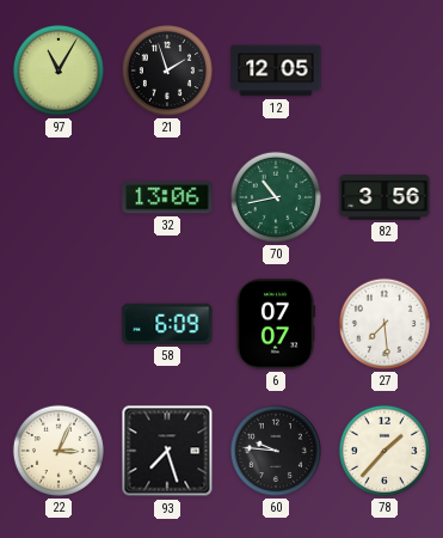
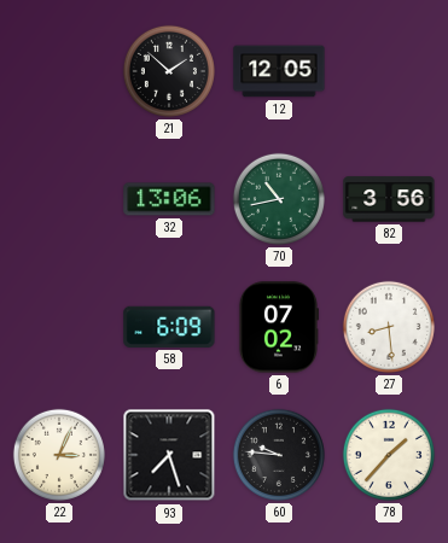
97: 11:05 -> none (59, 71)
21: 1:57 -> 1:52 (169, 71)
6: 07:07 -> 07:02 (278, 327)
27: 7:29 -> 8:29 (389, 327)
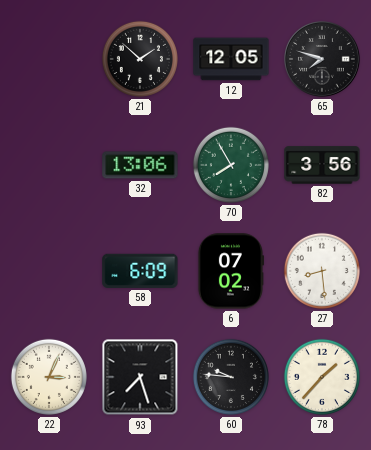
65: none -> 7:48 (322, 59)
70: 10:43 -> 7:55 (231, 165)
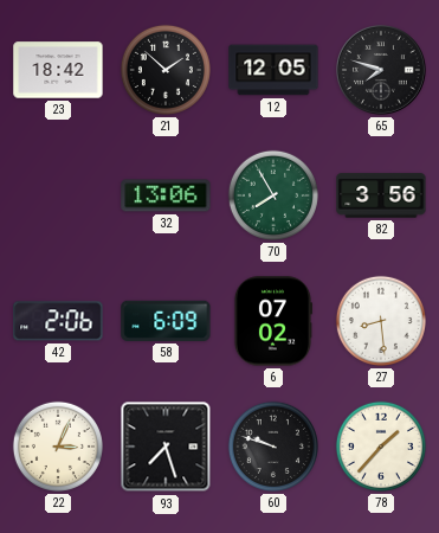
23: none -> 18:42 (58, 70)
42: none -> 2:06 (58, 321)
60: 9:46 -> 9:48 (273, 447)
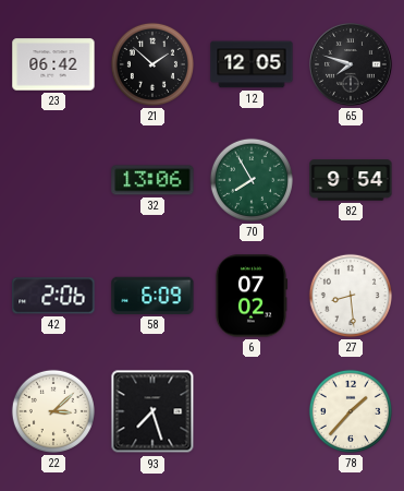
23: 18:42 -> 06:42 (53, 64)
82: 3:56 -> 9:54 (351, 180)
22: 3:04 -> 3:08 (53, 411)
60: 9:48 -> none (273, 447)
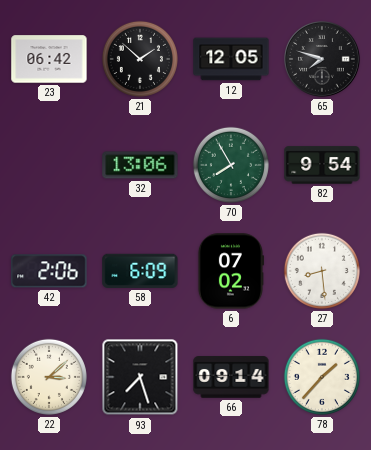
66: none -> 09:14 (231, 377)
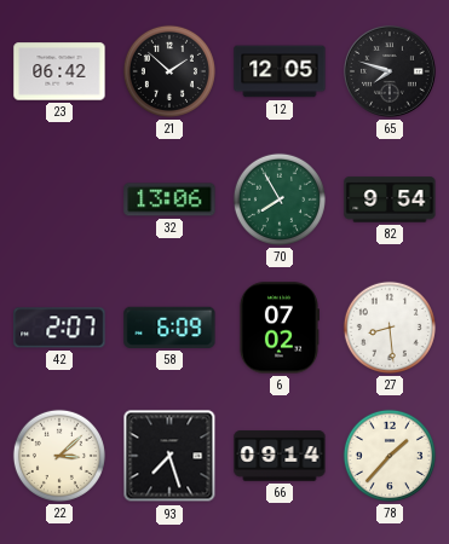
42: 2:06 -> 2:07 (59, 328)
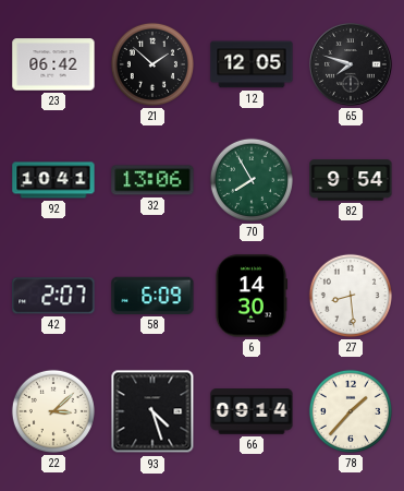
92: none -> 10:41 (53, 180)
6: 07:02 -> 14:30 (250, 296)
93: 7:27 -> 4:27 (152, 411)
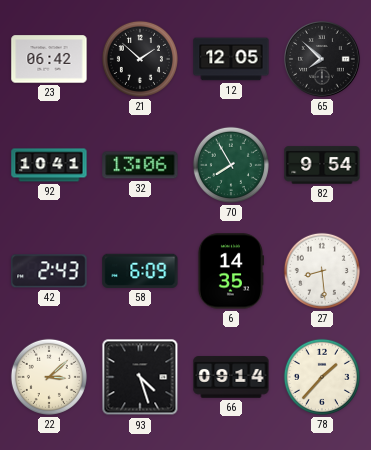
65: 7:48 -> 7:52 (322, 59)
42: 2:07 -> 2:43 (49, 271)
6: 14:30 -> 14:35 (230, 271)
